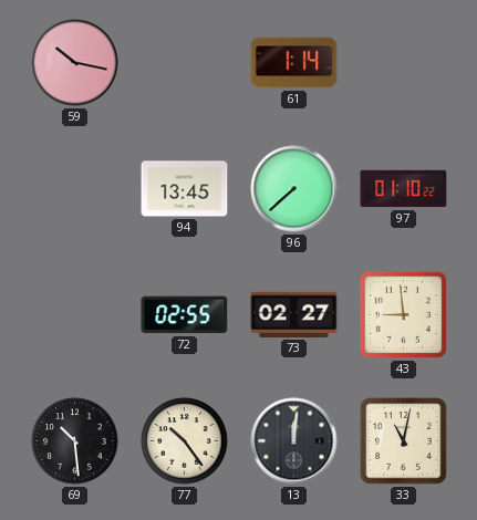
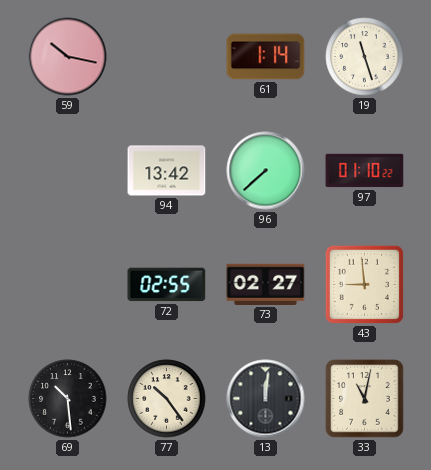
19: none -> 11:27 (365, 57)
94: 13:45 -> 13:42 (167, 171)
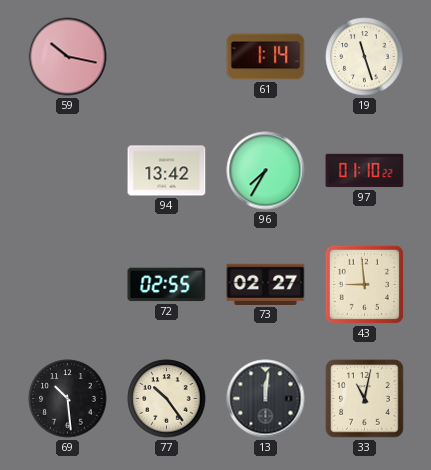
96: 7:38 -> 7:35 (266, 171)
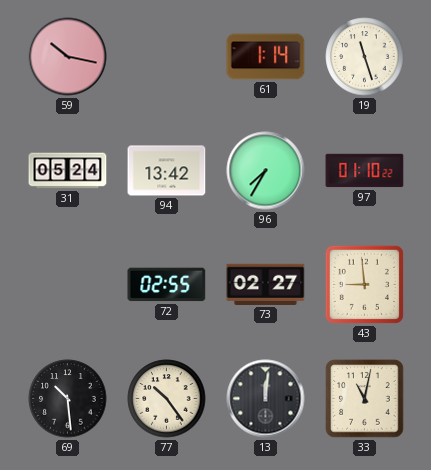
31: none -> 05:24 (68, 171)
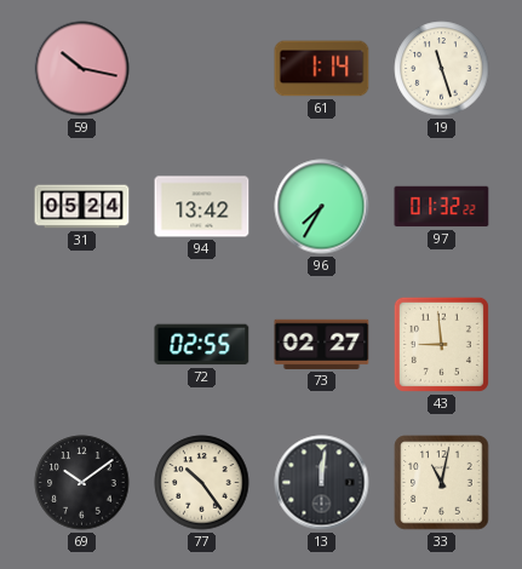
97: 01:10 -> 01:32 (442, 207)
69: 10:29 -> 10:09 (82, 483)
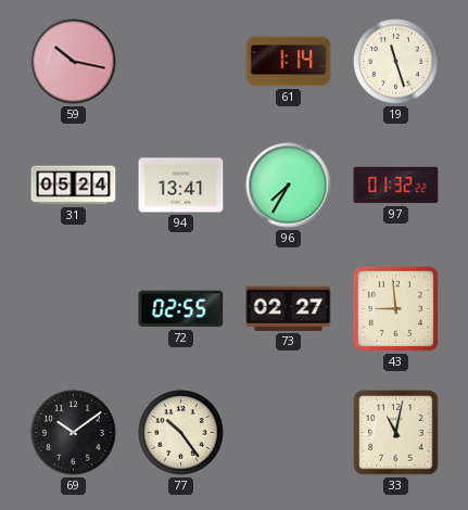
94: 13:42 -> 13:41 (181, 186)
13: 12:01 -> none (322, 483)
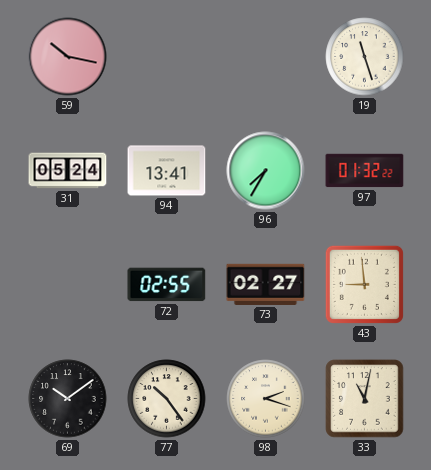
61: 1:14 -> none (289, 62)
98: none -> 2:18 (266, 399)
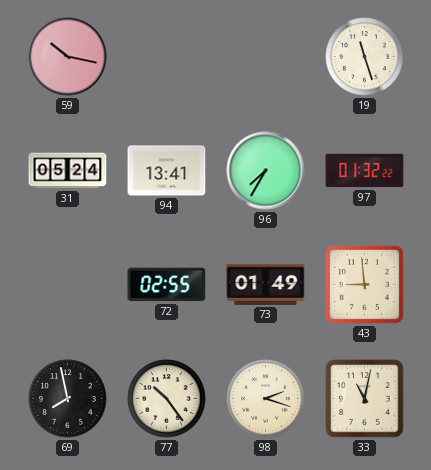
73: 02:27 -> 01:49 (266, 284)
69: 10:09 -> 7:58 (68, 399)
